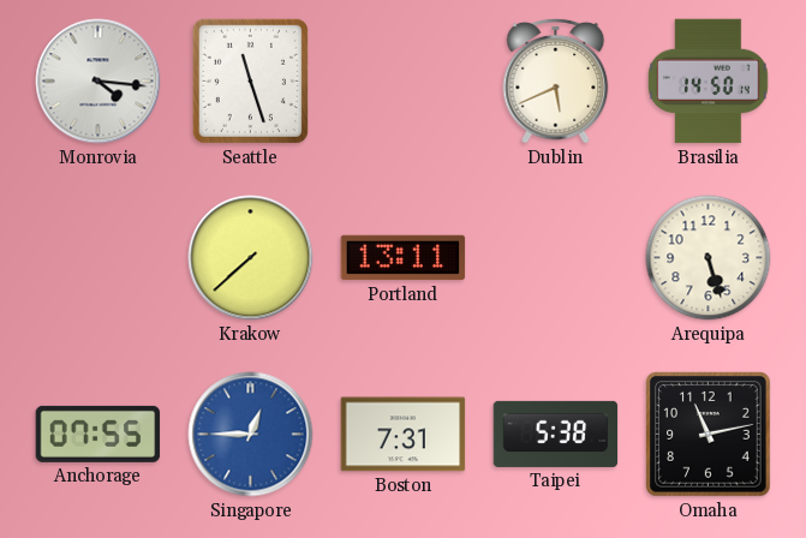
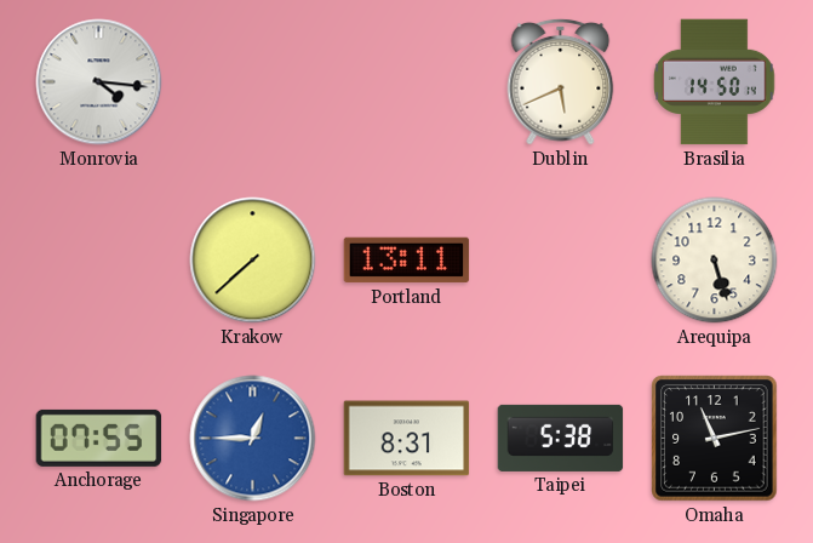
Seattle: 11:27 -> none (250, 80)
Boston: 7:31 -> 8:31 (407, 439)
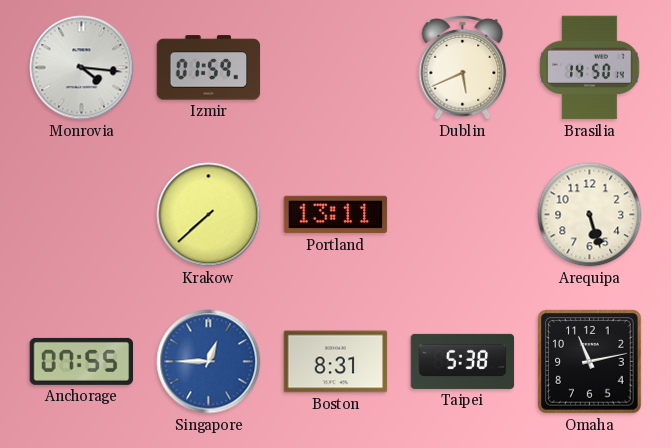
Izmir: none -> 01:59 (209, 68)
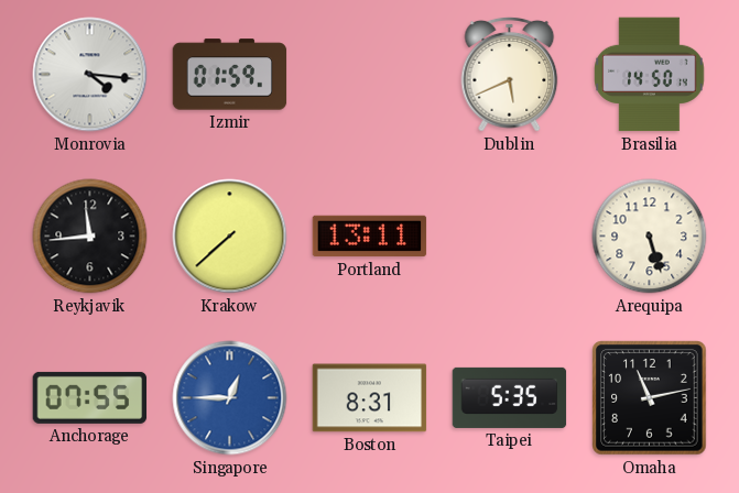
Reykjavik: none -> 11:44 (90, 237)
Taipei: 5:38 -> 5:35 (510, 397)
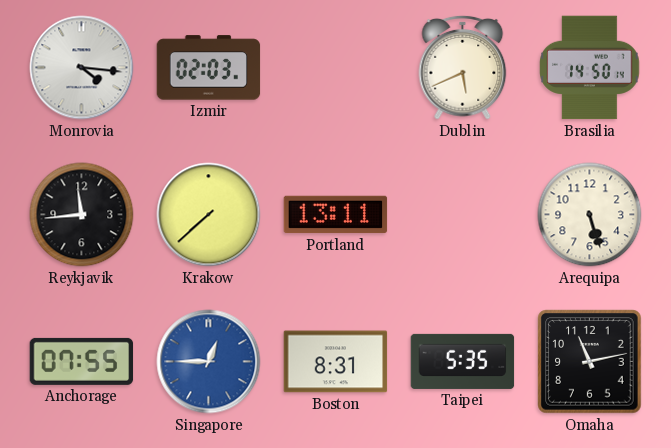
Izmir: 01:59 -> 02:03 (209, 68)
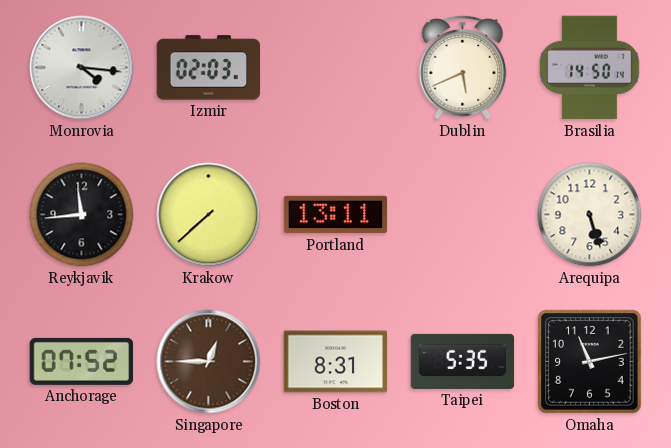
Anchorage: 07:55 -> 07:52 (82, 361)
Singapore dial: blue -> brown (209, 362)
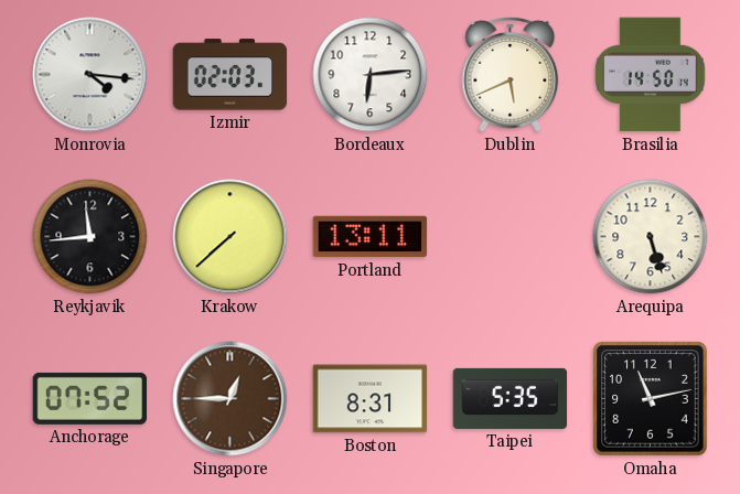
Bordeaux: none -> 6:14 (371, 75)
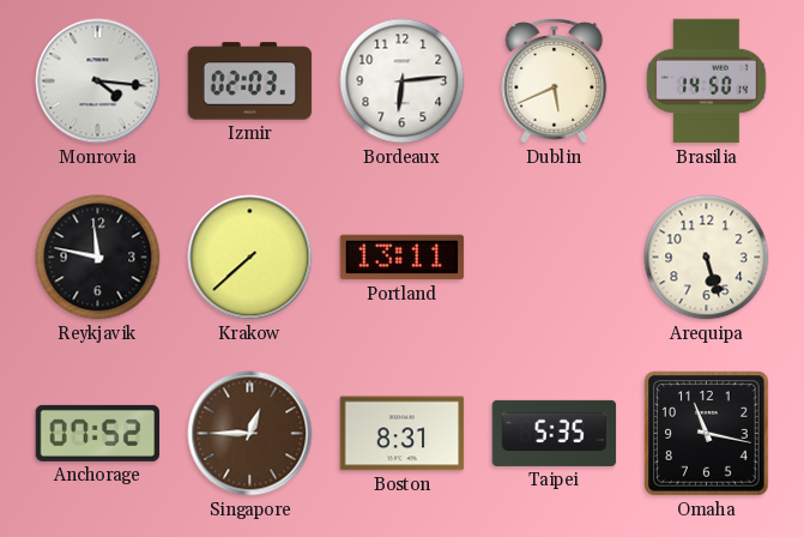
Reykjavik: 11:44 -> 11:47 (98, 258)
Omaha: 11:13 -> 11:17 (707, 434)
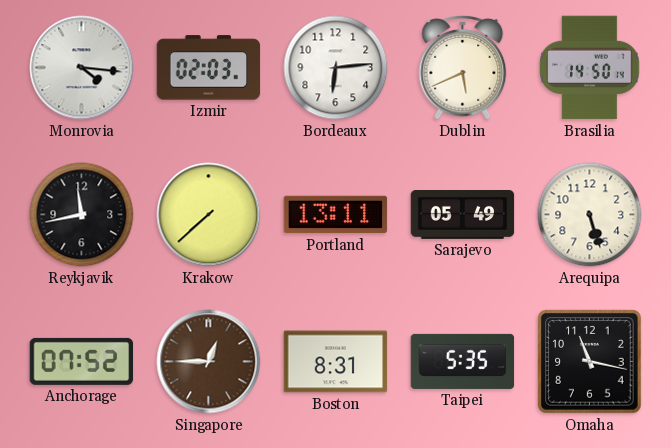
Reykjavik: 11:47 -> 11:43 (82, 215)
Sarajevo: none -> 05:49 (463, 215)
